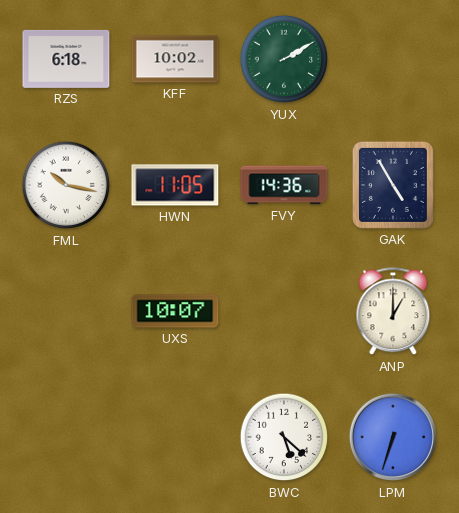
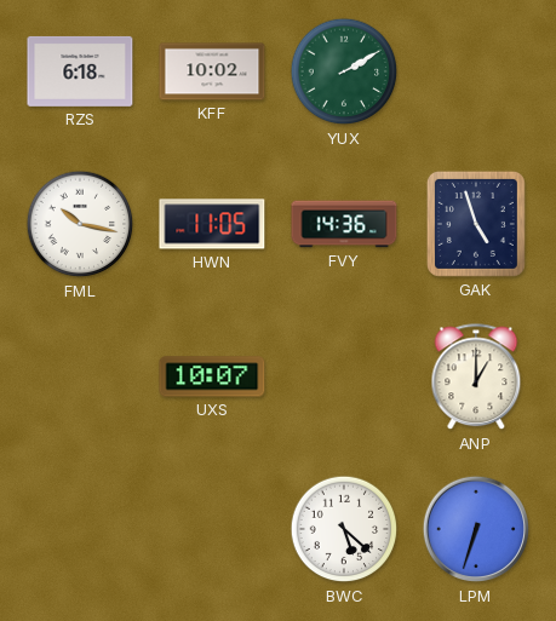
GAK: 4:55 -> 4:57 (476, 224)
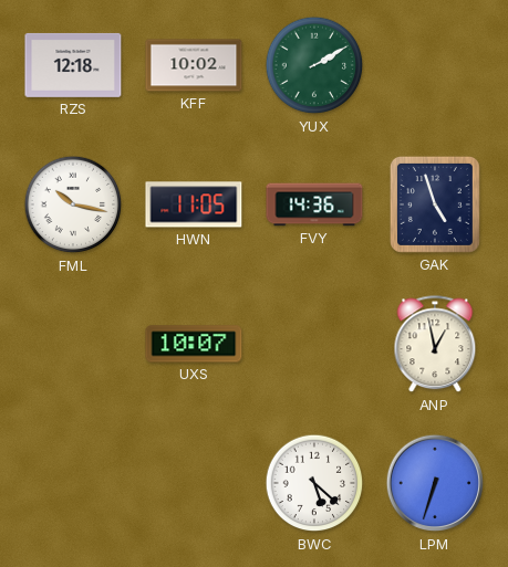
RZS: 6:18 -> 12:18 (73, 65)
ANP: 1:00 -> 12:58 (435, 345)
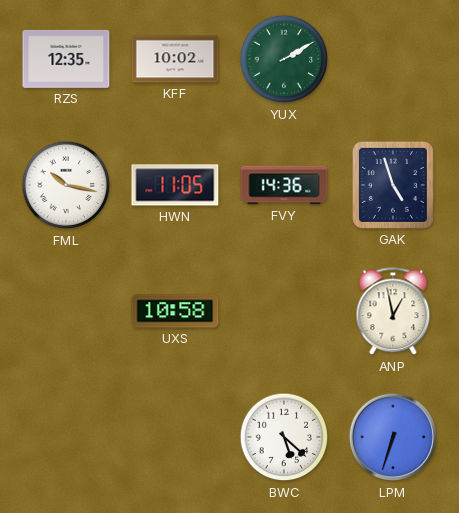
RZS: 12:18 -> 12:35 (66, 59)
UXS: 10:07 -> 10:58 (175, 311)
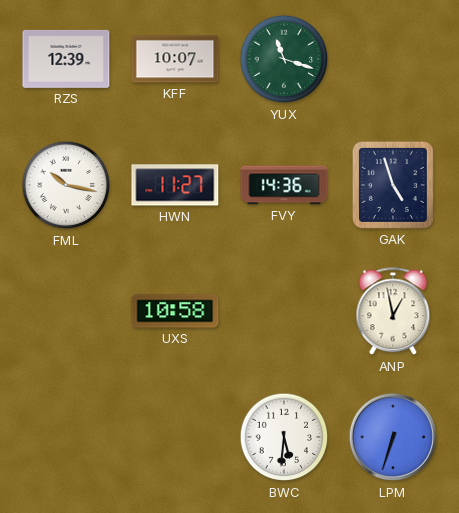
RZS: 12:35 -> 12:39 (66, 59)
KFF: 10:02 -> 10:07 (175, 59)
YUX: 2:10 -> 11:18 (284, 59)
HWN: 11:05 -> 11:27 (175, 185)
BWC: 5:22 -> 5:31 (284, 437)
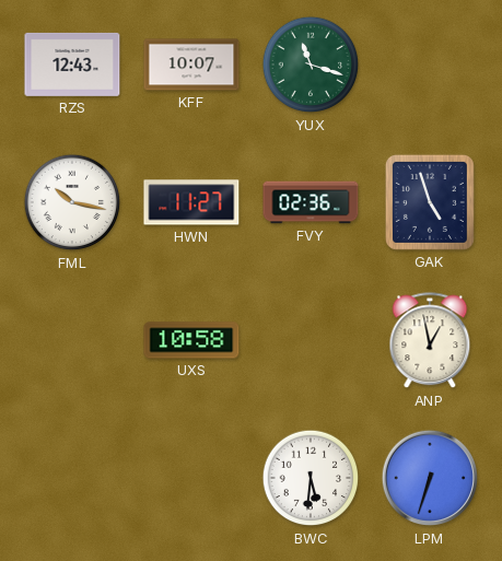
RZS: 12:39 -> 12:43 (72, 65)
FVY: 14:36 -> 02:36 (311, 202)
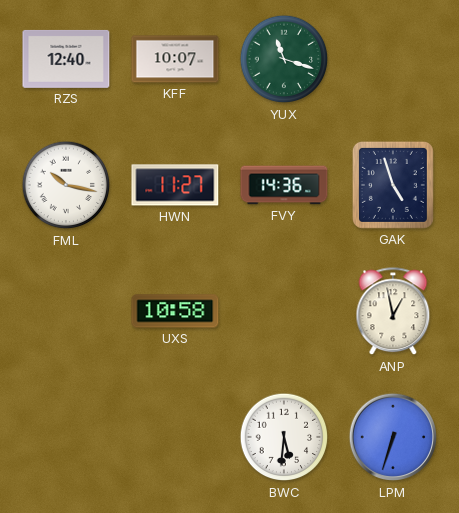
RZS: 12:43 -> 12:40 (66, 59)
FVY: 02:36 -> 14:36 (284, 185)
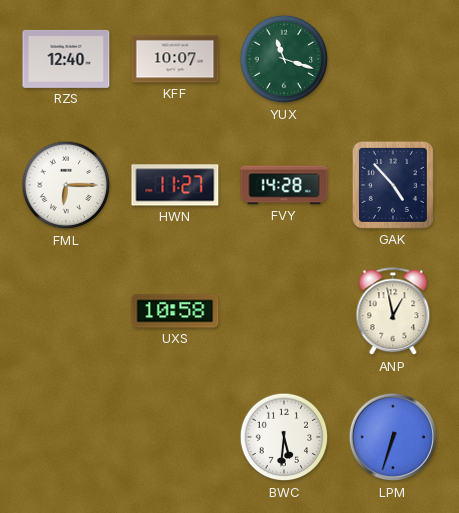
FML: 10:17 -> 6:15 (66, 185)
FVY: 14:36 -> 14:28 (284, 185)
GAK: 4:57 -> 4:53 (393, 185)
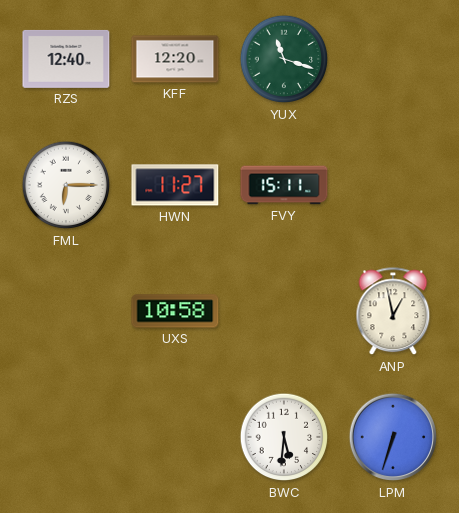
KFF: 10:07 -> 12:20 (175, 59)
FVY: 14:28 -> 15:11 (284, 185)
GAK: 4:53 -> none (393, 185)
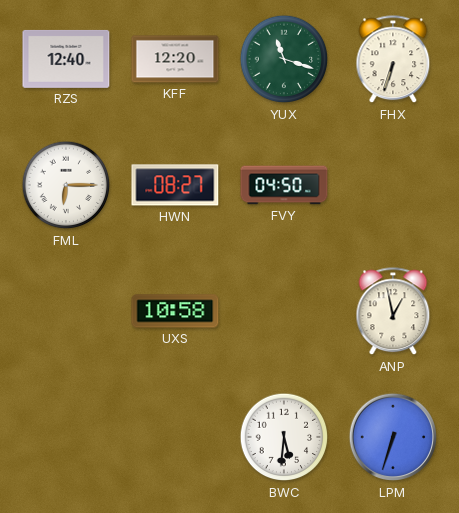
FHX: none -> 6:33 (393, 60)
HWN: 11:27 -> 08:27 (175, 185)
FVY: 15:11 -> 04:50 (284, 185)
